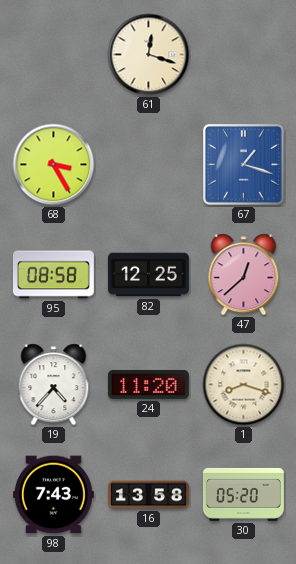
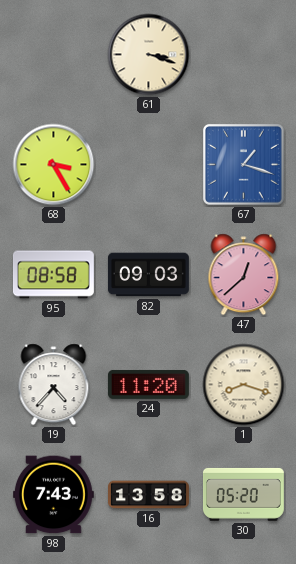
61: 12:18 -> 3:18 (149, 55)
82: 12:25 -> 09:03 (148, 275)
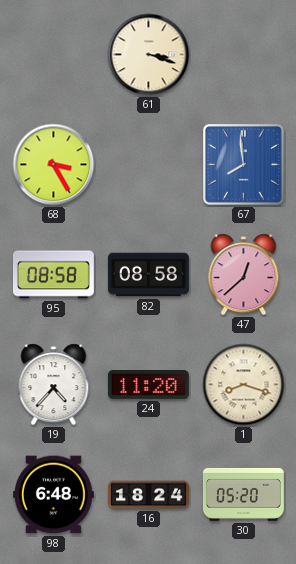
67: 1:18 -> 7:59 (244, 165)
82: 09:03 -> 08:58 (148, 275)
98: 7:43 -> 6:48 (53, 495)
16: 13:58 -> 18:24 (149, 495)
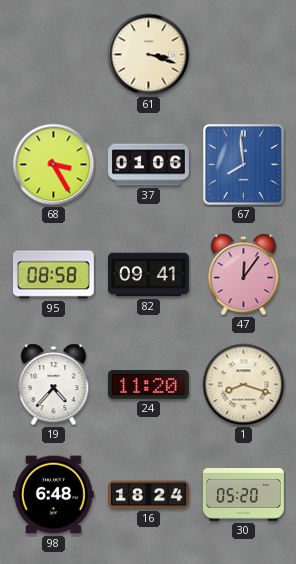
37: none -> 01:06 (149, 165)
82: 08:58 -> 09:41 (148, 275)
47: 12:38 -> 12:06 (244, 275)
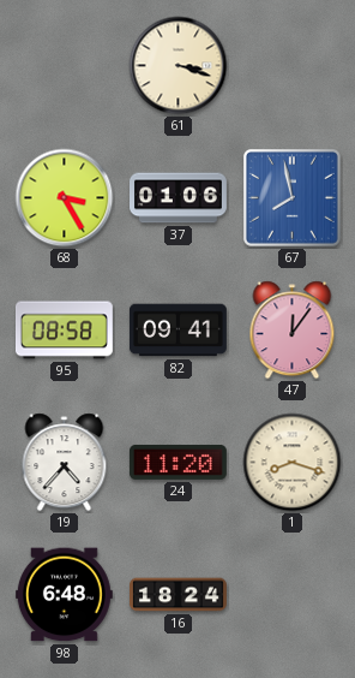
67: 7:59 -> 7:58 (293, 198)
30: 05:20 -> none (243, 494)
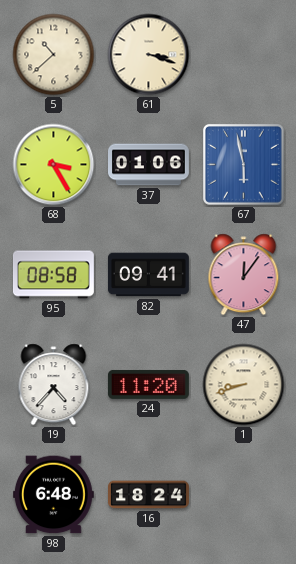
5: none -> 10:38 (54, 55)
67: 7:58 -> 5:58 (244, 165)
1: 8:18 -> 8:42 (244, 385)
